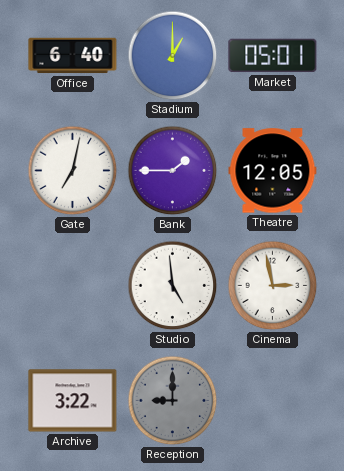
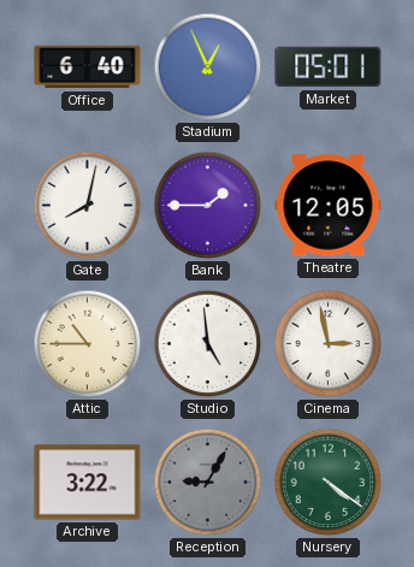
Stadium: 1:00 -> 12:56 (208, 67)
Gate: 7:02 -> 8:02 (88, 206)
Attic: none -> 10:45 (88, 344)
Reception: 9:00 -> 9:05 (208, 483)
Nursery: none -> 4:21 (329, 483)
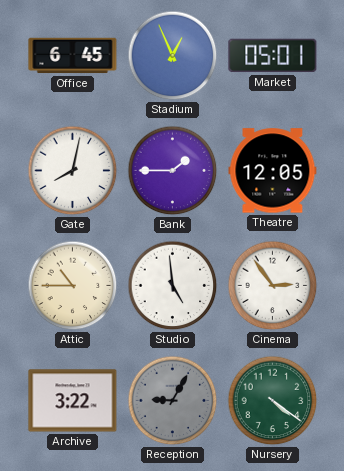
Office: 6:40 -> 6:45 (73, 56)
Cinema: 2:58 -> 2:54 (273, 286)
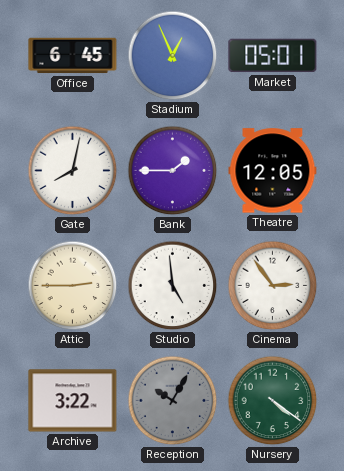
Attic: 10:45 -> 2:45 (73, 286)
Reception: 9:05 -> 10:05 (173, 401)
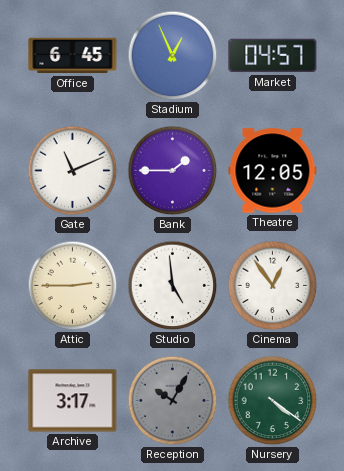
Market: 05:01 -> 04:57 (273, 56)
Gate: 8:02 -> 11:11 (73, 171)
Cinema: 2:54 -> 12:54 (273, 286)
Archive: 3:22 -> 3:17 (73, 401)
